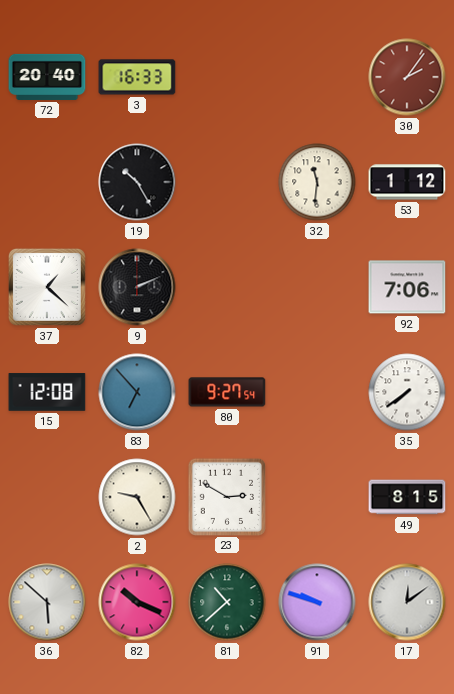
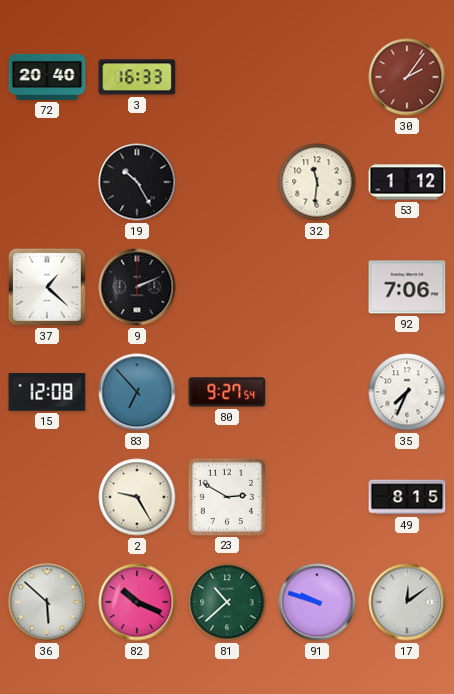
35: 7:39 -> 7:34 (407, 392)
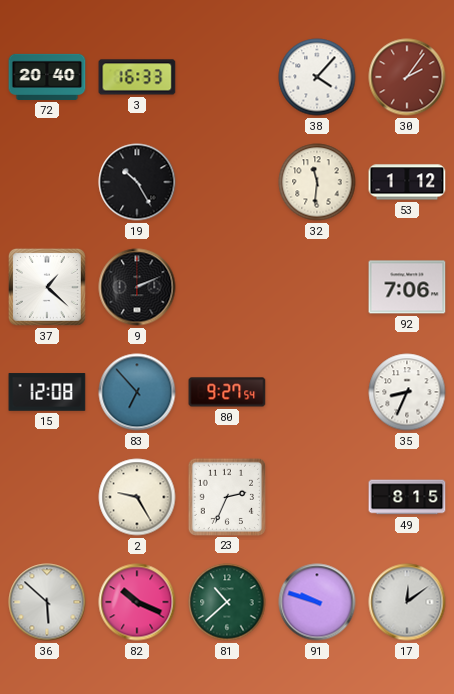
38: none -> 4:07 (317, 77)
35: 7:34 -> 8:34 (407, 392)
23: 2:50 -> 2:34 (226, 496)
